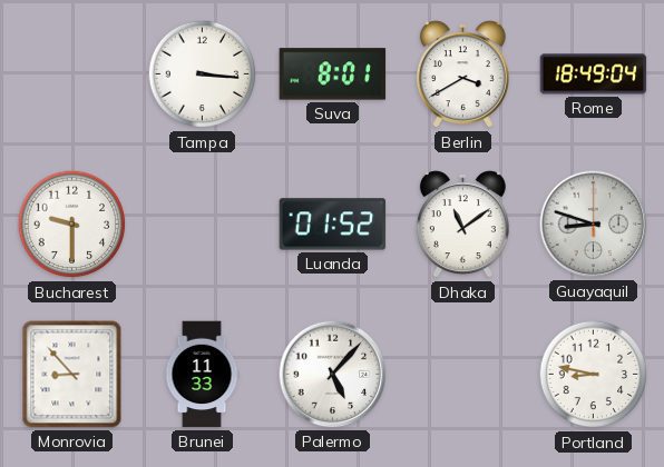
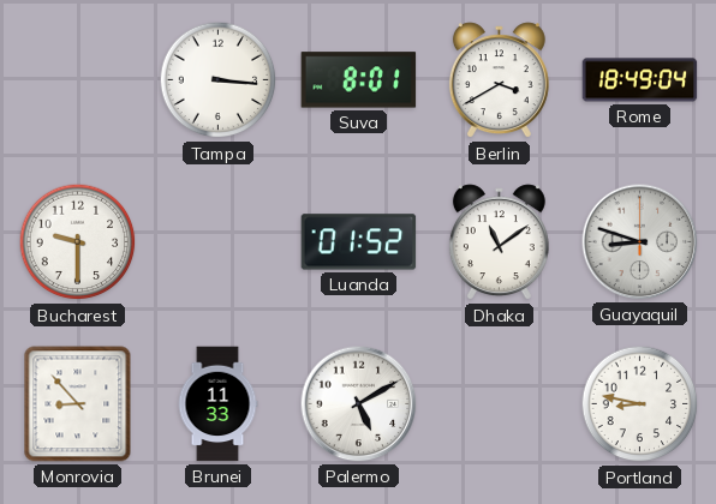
Palermo: 5:07 -> 5:10 (359, 404)
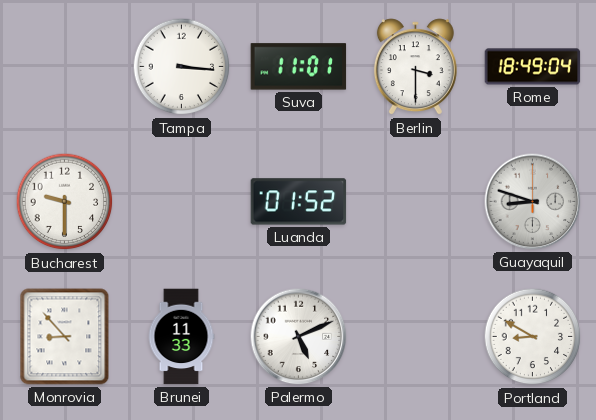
Suva: 8:01 -> 11:01 (299, 67)
Berlin: 3:40 -> 3:30 (415, 67)
Dhaka: 11:09 -> none (499, 242)
Palermo: 5:10 -> 5:11 (299, 337)
Portland: 8:47 -> 8:50 (533, 337)
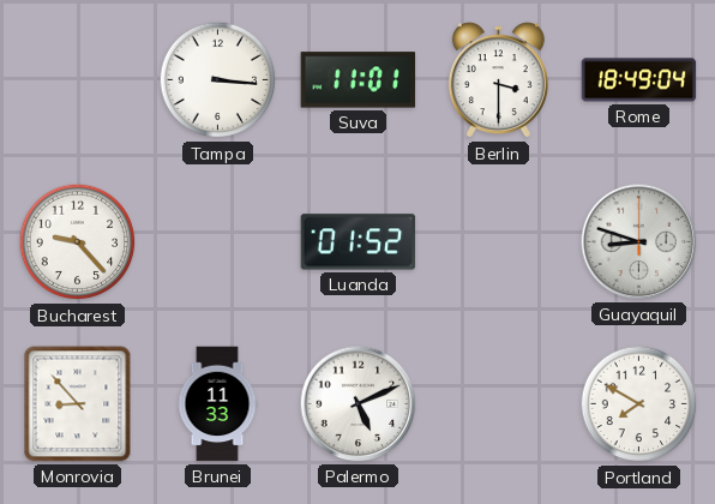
Bucharest: 9:30 -> 9:23 (78, 242)
Portland: 8:50 -> 7:50 (639, 404)
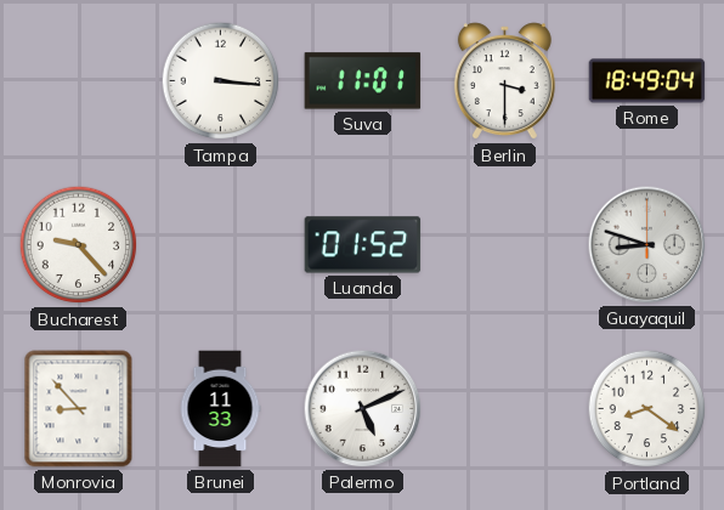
Portland: 7:50 -> 8:21 (647, 409)
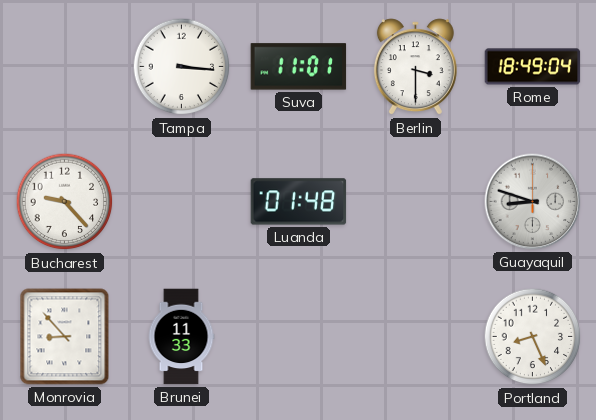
Luanda: 01:52 -> 01:48 (299, 202)
Palermo: 5:11 -> none (363, 409)
Portland: 8:21 -> 8:26 (533, 337)
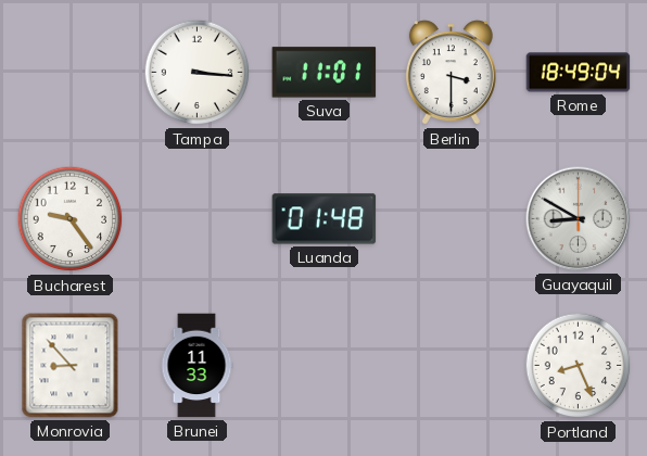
Bucharest: 9:23 -> 9:24 (71, 219)
Guayaquil: 8:48 -> 8:50 (579, 219)
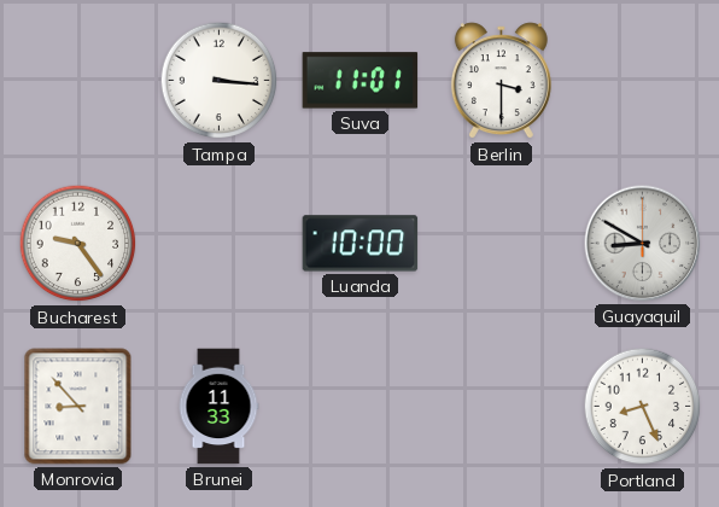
Rome: 18:49 -> none (579, 73)
Luanda: 01:48 -> 10:00 (361, 244)
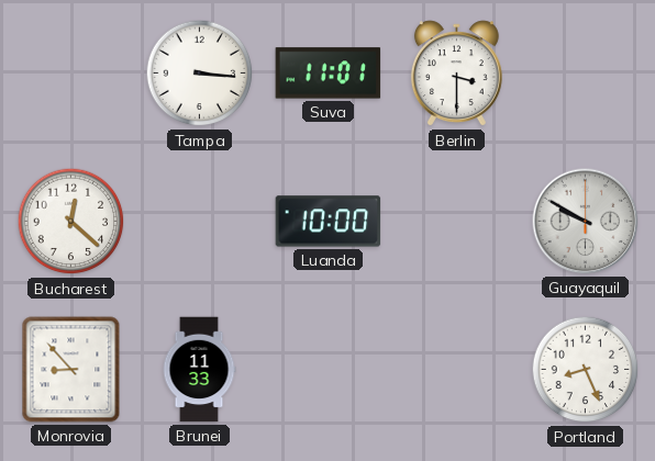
Bucharest: 9:24 -> 12:22 (71, 222)
Guayaquil: 8:50 -> 9:50 (586, 222)
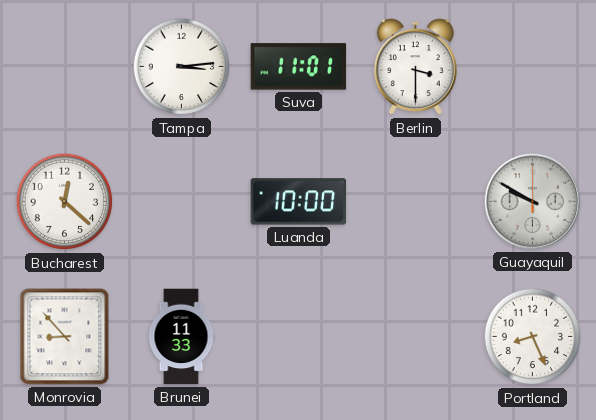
Tampa: 3:16 -> 3:14 (182, 67)
